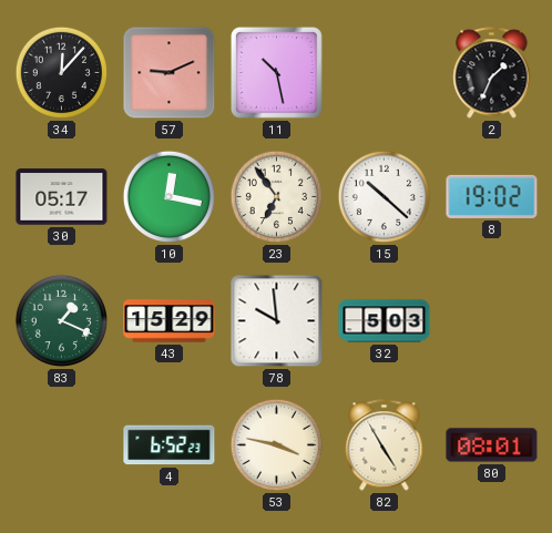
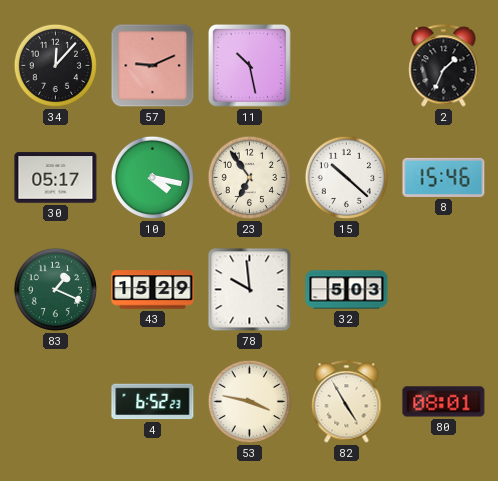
10: 12:17 -> 4:17 (152, 177)
8: 19:02 -> 15:46 (444, 177)
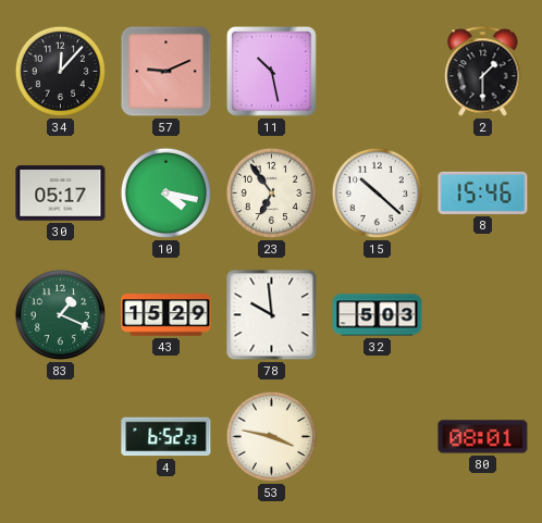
2: 1:34 -> 1:30 (483, 72)
82: 4:55 -> none (347, 402)
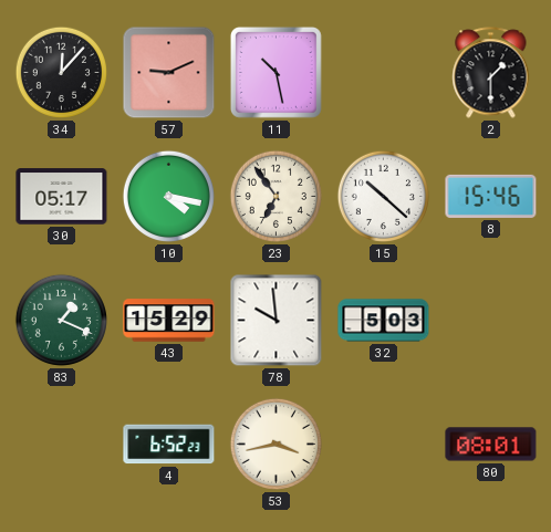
53: 3:47 -> 3:43 (275, 444)
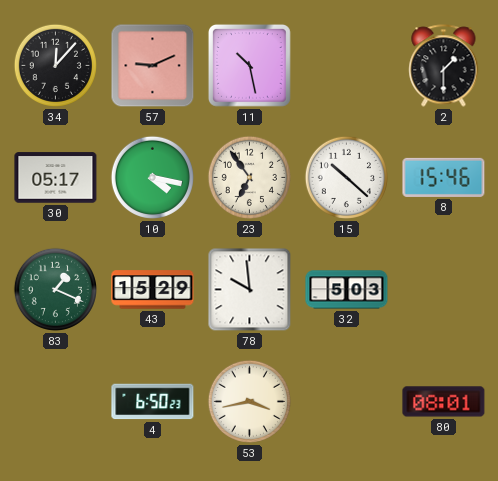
4: 6:52 -> 6:50 (153, 402)
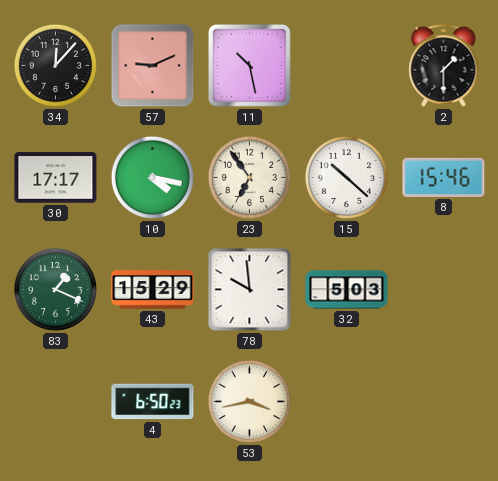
30: 05:17 -> 17:17 (56, 178)
80: 08:01 -> none (444, 402)
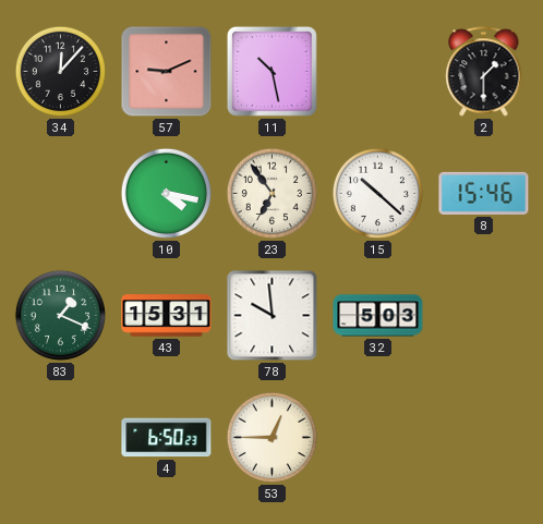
30: 17:17 -> none (56, 178)
43: 15:29 -> 15:31 (167, 316)
53: 3:43 -> 12:45 (271, 437)
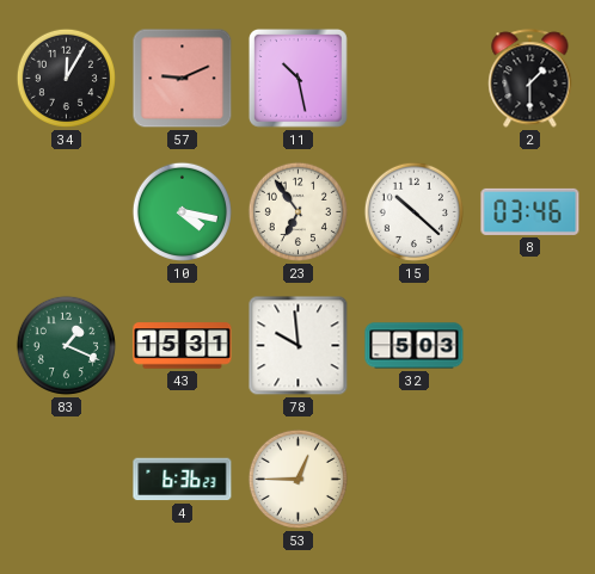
34: 12:07 -> 12:05 (66, 78)
8: 15:46 -> 03:46 (530, 211)
4: 6:50 -> 6:36 (183, 480)
